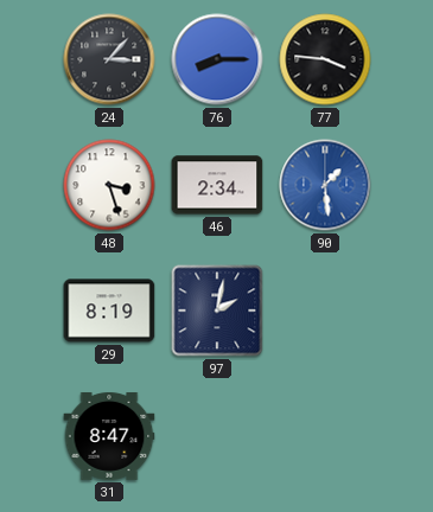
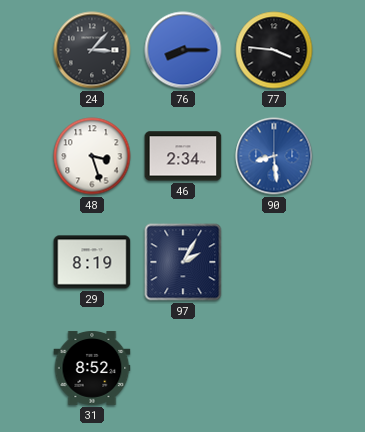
90: 1:29 -> 8:29 (274, 156)
97: 2:02 -> 2:05 (183, 262)
31: 8:47 -> 8:52 (92, 368)
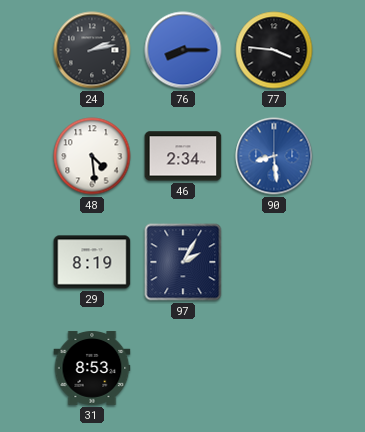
24: 3:07 -> 2:13 (92, 50)
48: 3:27 -> 4:29 (92, 156)
31: 8:52 -> 8:53 (92, 368)
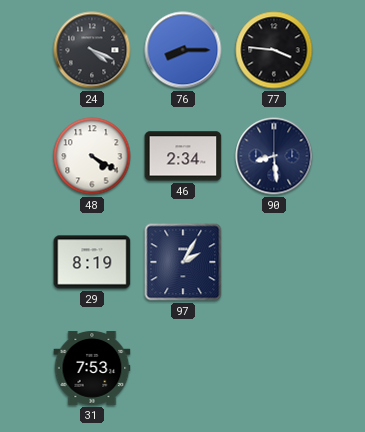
24: 2:13 -> 4:19 (92, 50)
48: 4:29 -> 4:20 (92, 156)
90 dial: blue -> navy (274, 156)
31: 8:53 -> 7:53 (92, 368)
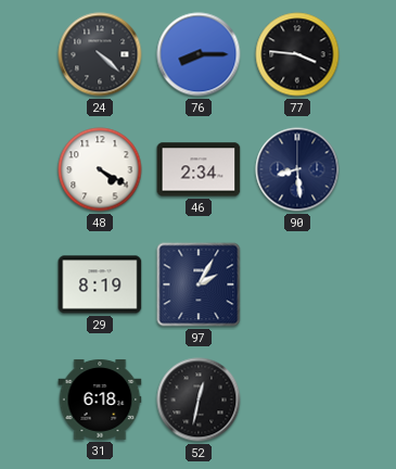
24: 4:19 -> 4:22 (100, 54)
31: 7:53 -> 6:18 (100, 400)
52: none -> 12:32 (199, 400)
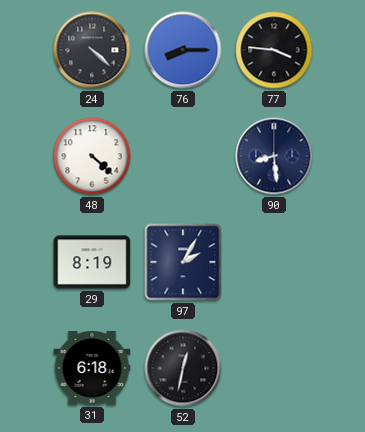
48: 4:20 -> 4:22 (92, 156)
46: 2:34 -> none (199, 169)
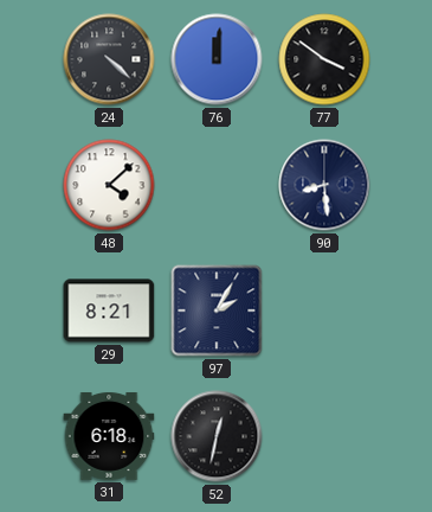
76: 8:15 -> 12:01 (217, 59)
77: 3:46 -> 3:51 (324, 59)
48: 4:22 -> 4:08 (109, 185)
29: 8:19 -> 8:21 (109, 311)
